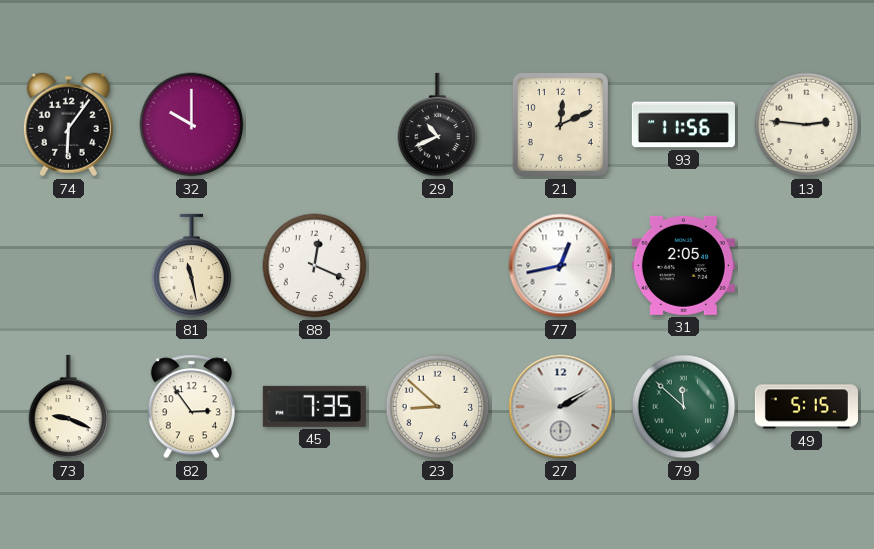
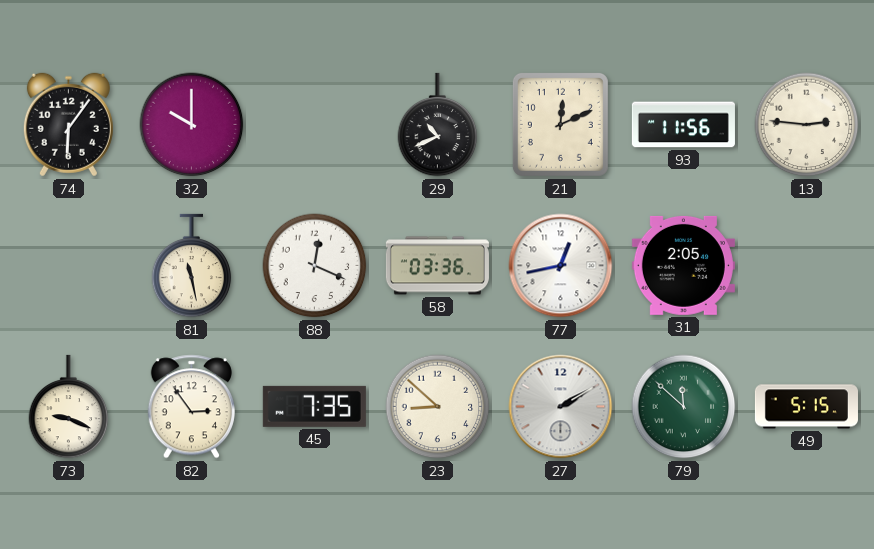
58: none -> 03:36 (437, 266)
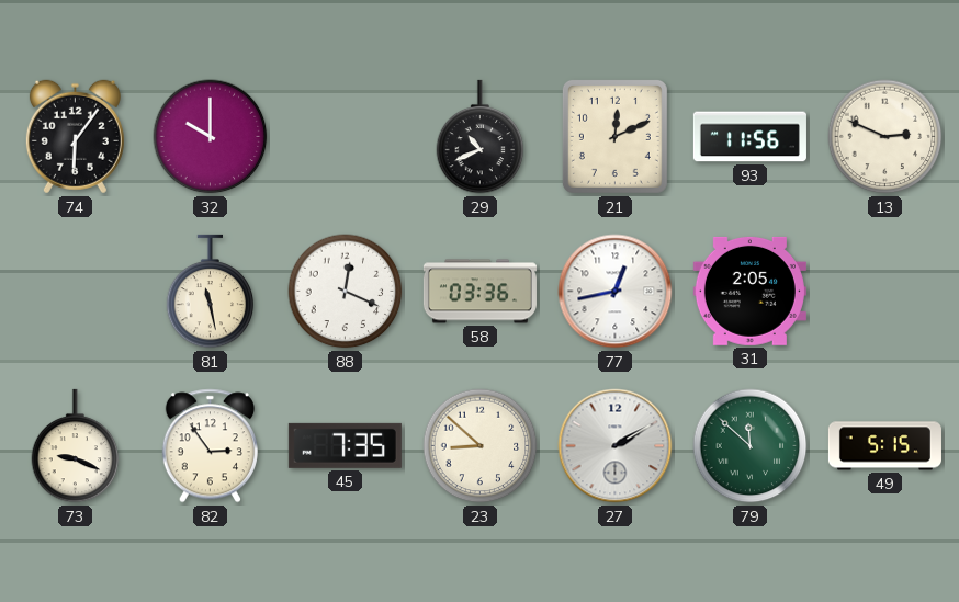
13: 2:46 -> 2:49 (885, 137)
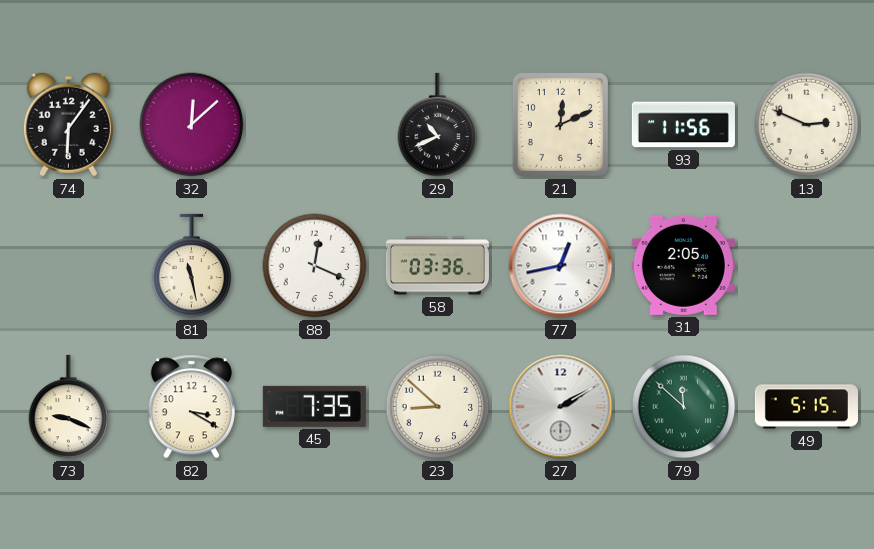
32: 10:00 -> 12:08 (192, 125)
82: 2:54 -> 3:20 (191, 407)
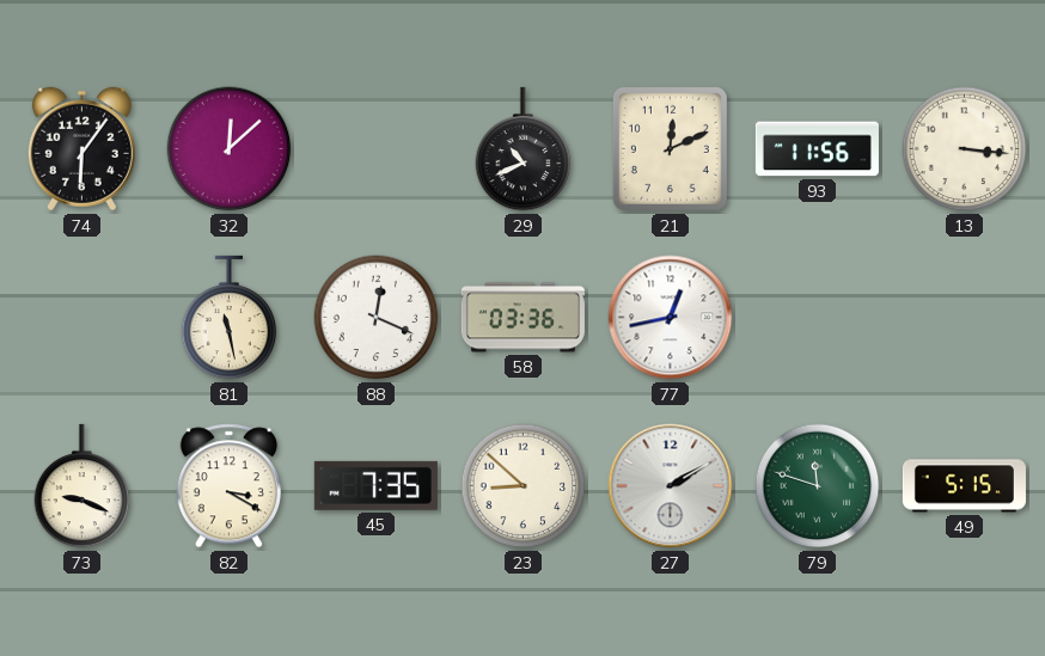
13: 2:49 -> 3:16 (965, 149)
31: 2:05 -> none (683, 265)
79: 11:52 -> 11:48 (818, 486)
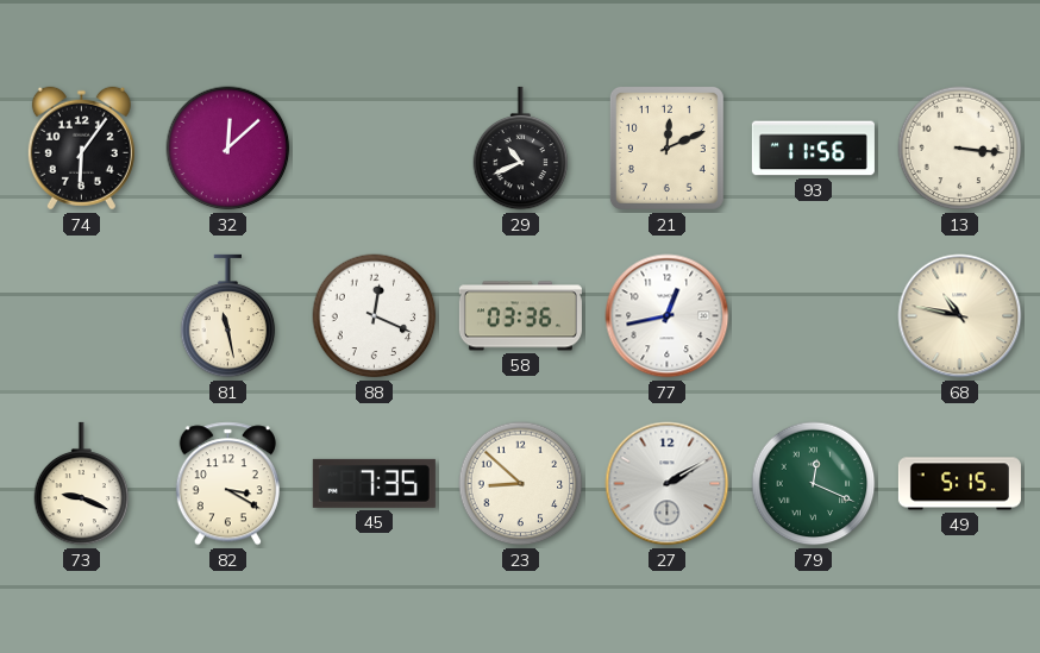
68: none -> 10:47 (960, 316)
79: 11:48 -> 12:19 (814, 484)
